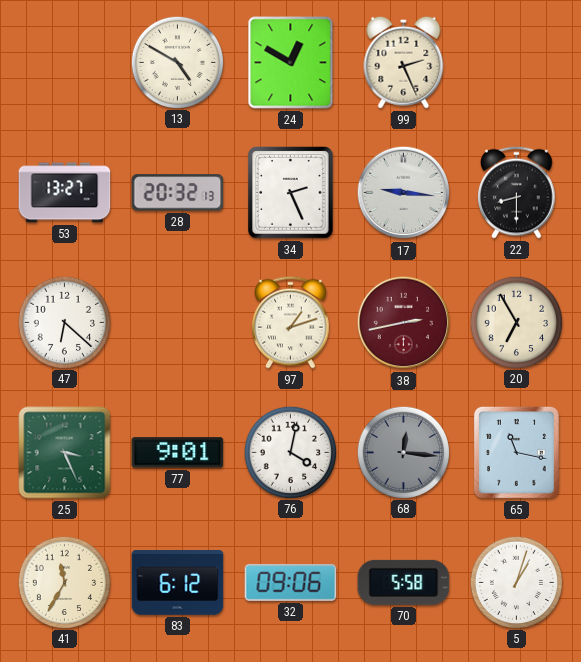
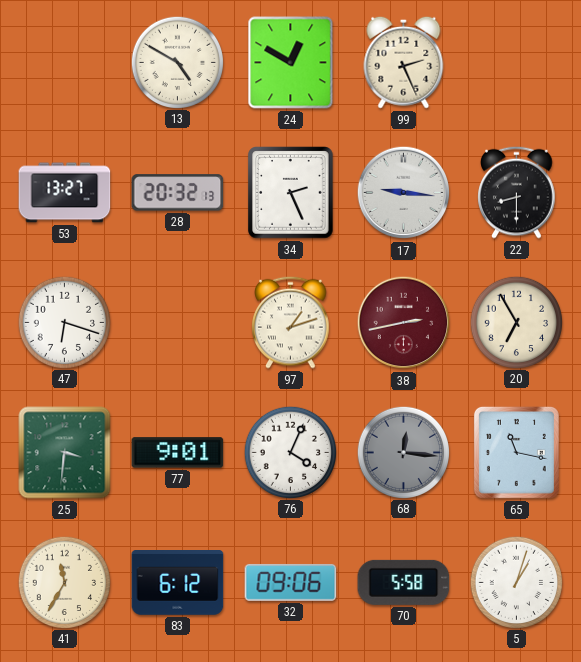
47: 6:22 -> 6:18 (64, 322)
25: 3:26 -> 3:31 (65, 453)
76: 4:02 -> 4:04 (290, 452)
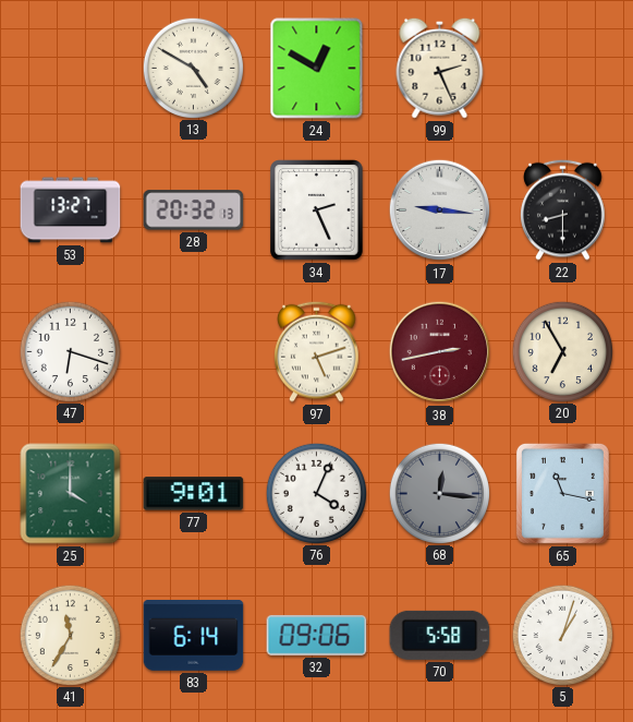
97: 1:12 -> 5:12 (317, 351)
25: 3:31 -> 4:00 (71, 494)
83: 6:12 -> 6:14 (194, 636)
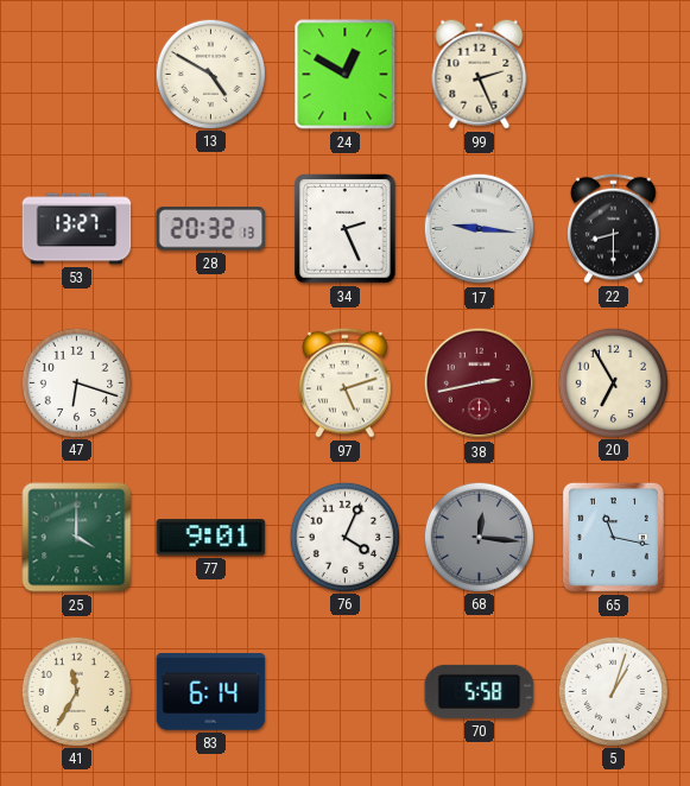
32: 09:06 -> none (317, 635)
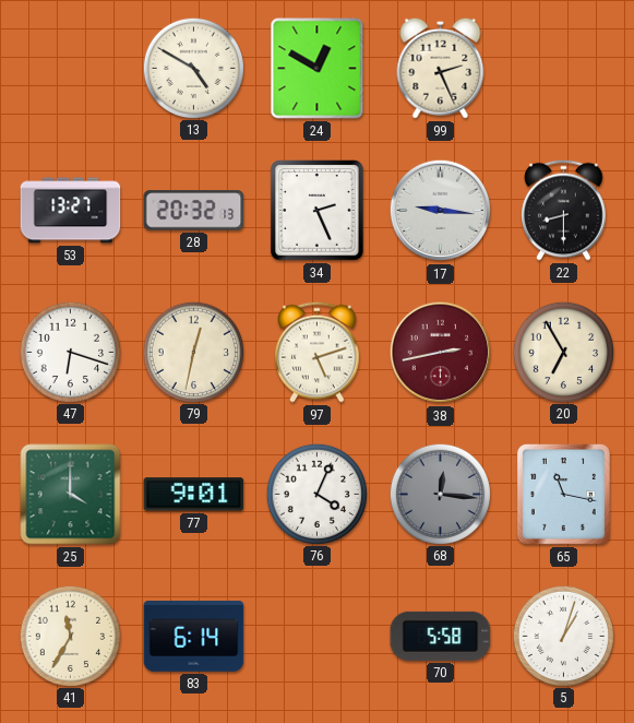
79: none -> 12:32 (193, 352)
